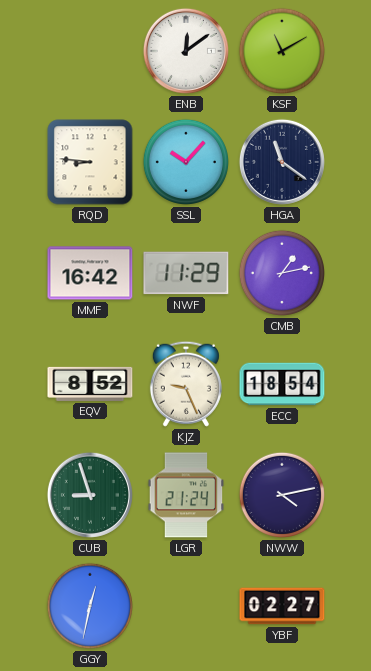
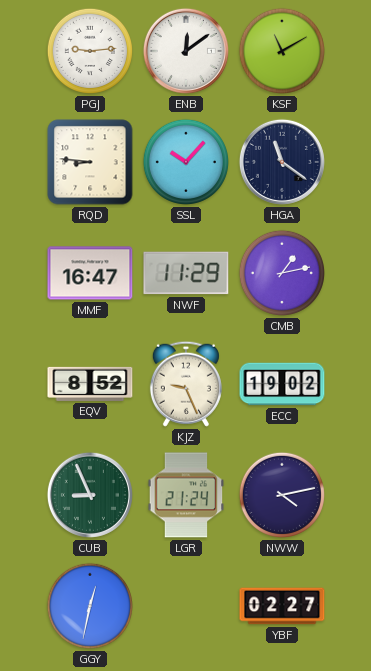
PGJ: none -> 9:14 (90, 51)
MMF: 16:42 -> 16:47 (90, 273)
ECC: 18:54 -> 19:02 (282, 384)
CUB: 8:57 -> 8:56 (90, 495)
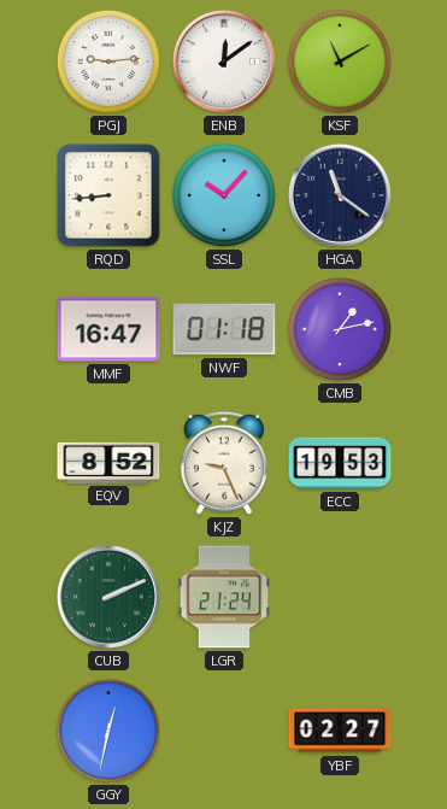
RQD: 8:46 -> 8:44 (108, 195)
NWF: 11:29 -> 01:18 (224, 329)
ECC: 19:02 -> 19:53 (340, 463)
CUB: 8:56 -> 2:11 (108, 597)
NWW: 4:13 -> none (282, 495)
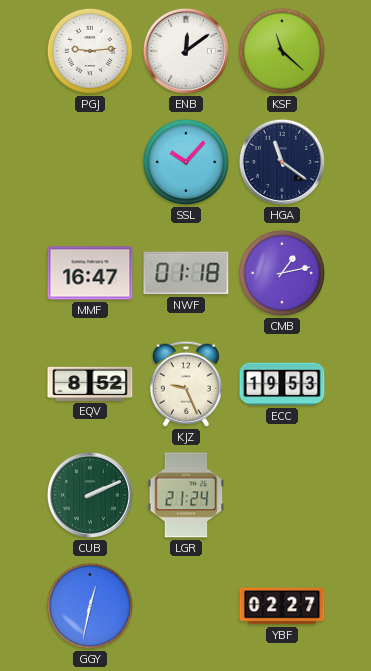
KSF: 11:10 -> 11:22 (282, 51)
RQD: 8:44 -> none (108, 195)
